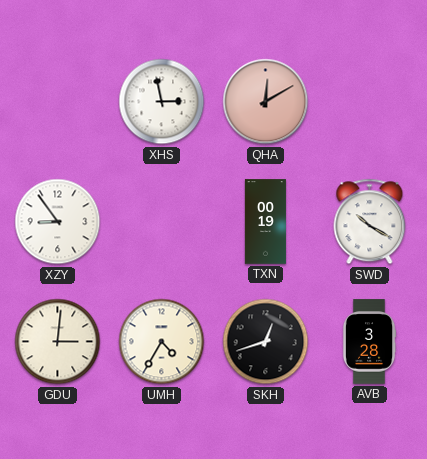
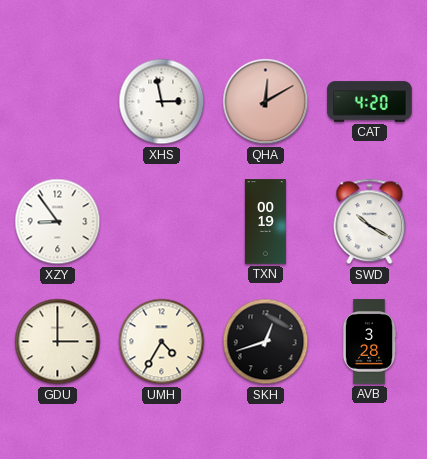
CAT: none -> 4:20 (370, 102)
GDU: 3:01 -> 3:00 (58, 342)
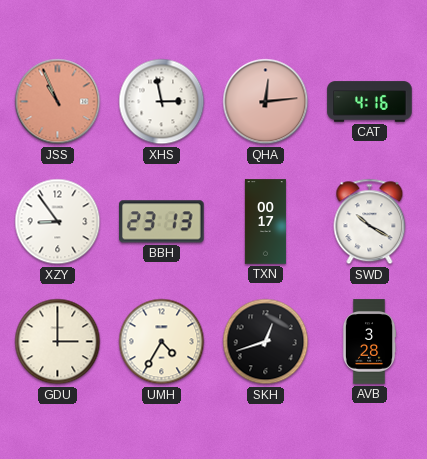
JSS: none -> 10:56 (58, 102)
QHA: 12:10 -> 12:14 (266, 102)
CAT: 4:20 -> 4:16 (370, 102)
BBH: none -> 23:13 (162, 222)
TXN: 00:19 -> 00:17 (265, 222)
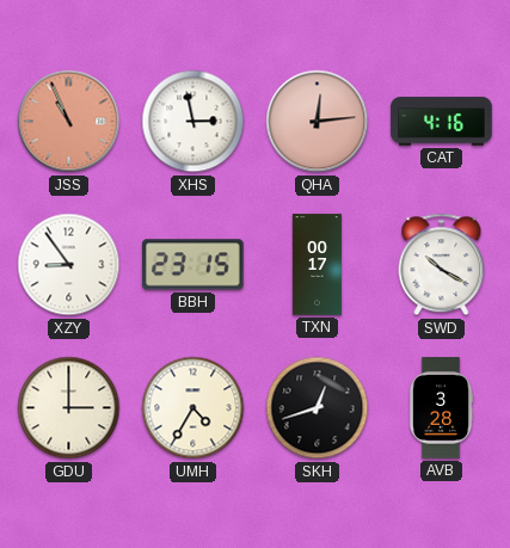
BBH: 23:13 -> 23:15 (193, 265)
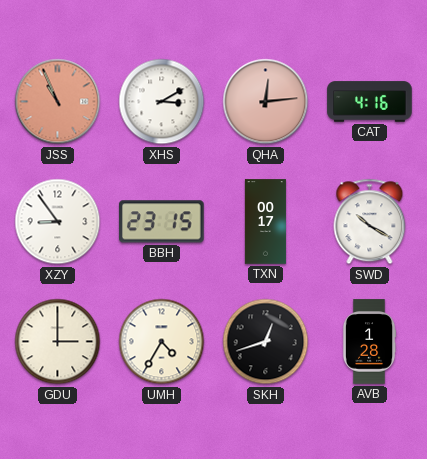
XHS: 2:58 -> 3:10 (162, 102)
AVB: 3:28 -> 1:28 (369, 342)
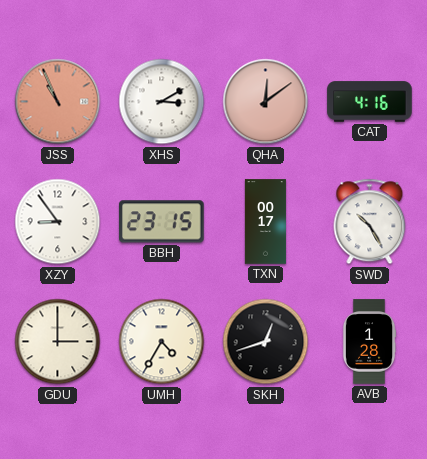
QHA: 12:14 -> 12:09 (266, 102)
SWD: 10:20 -> 10:25 (370, 222)
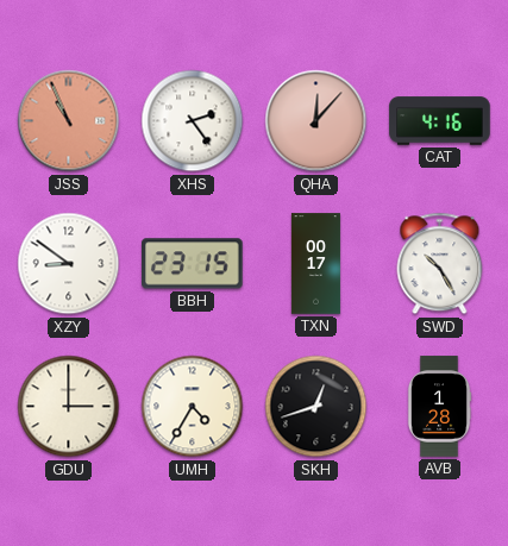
XHS: 3:10 -> 2:24 (193, 121)
QHA: 12:09 -> 12:07 (316, 121)
XZY: 8:54 -> 8:51 (69, 264)
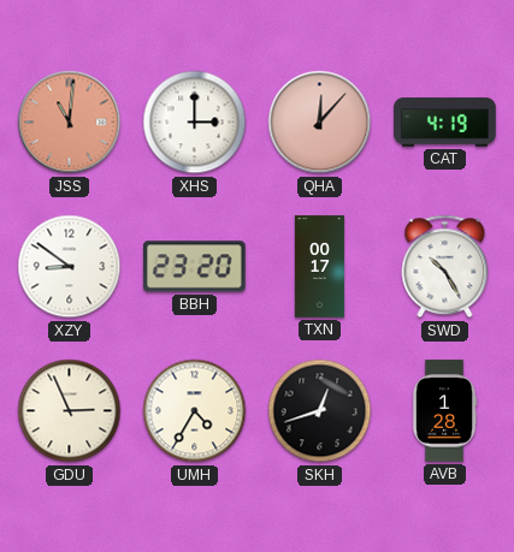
JSS: 10:56 -> 11:01 (70, 123)
XHS: 2:24 -> 3:00 (195, 123)
CAT: 4:16 -> 4:19 (445, 123)
BBH: 23:15 -> 23:20 (195, 267)
GDU: 3:00 -> 2:56 (70, 411)
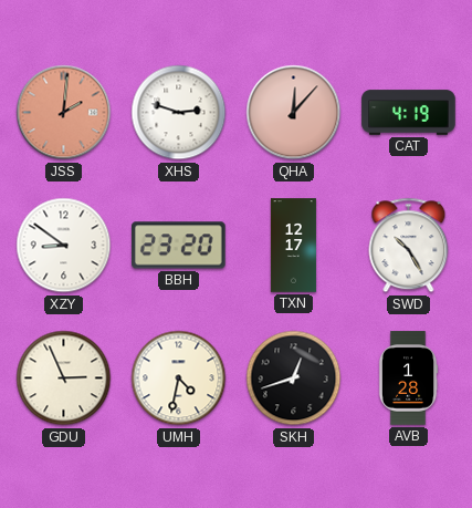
JSS: 11:01 -> 2:01 (64, 113)
XHS: 3:00 -> 2:48 (179, 113)
TXN: 00:17 -> 12:17 (293, 246)
UMH: 4:35 -> 4:32 (179, 379)
